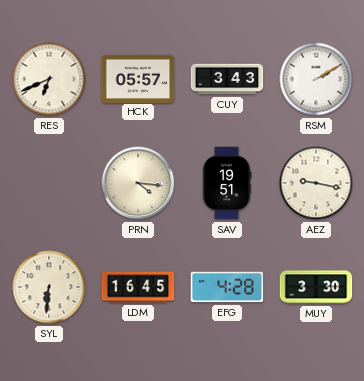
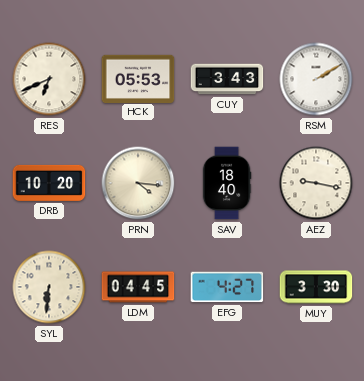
HCK: 05:57 -> 05:53 (138, 78)
DRB: none -> 10:20 (49, 183)
SAV: 19:51 -> 18:40 (227, 183)
LDM: 16:45 -> 04:45 (138, 287)
EFG: 4:28 -> 4:27 (227, 287)
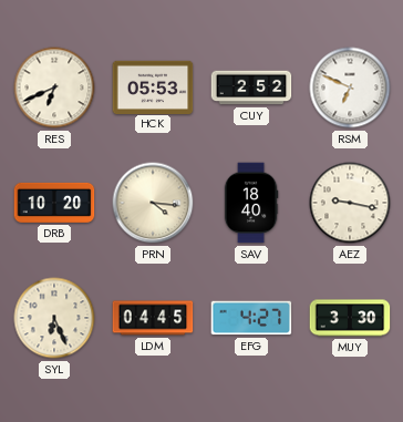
CUY: 3:43 -> 2:52 (251, 88)
RSM: 2:10 -> 6:49 (350, 88)
SYL: 6:31 -> 6:26 (54, 318)
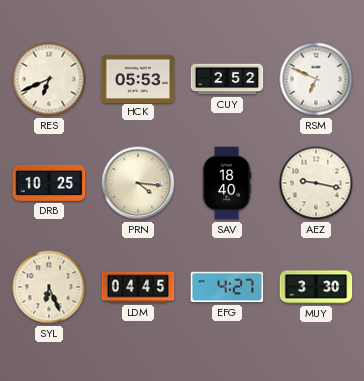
DRB: 10:20 -> 10:25 (49, 183)
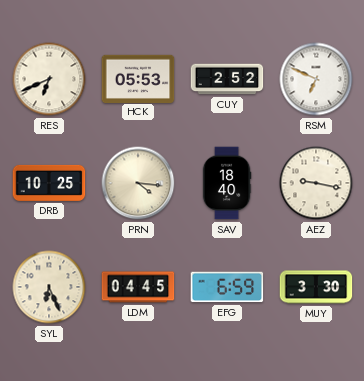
EFG: 4:27 -> 6:59 (227, 287)
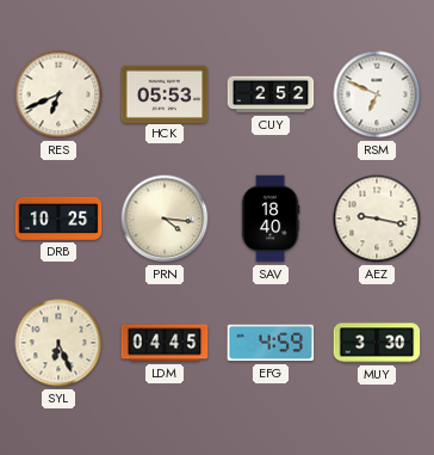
EFG: 6:59 -> 4:59 (271, 343)
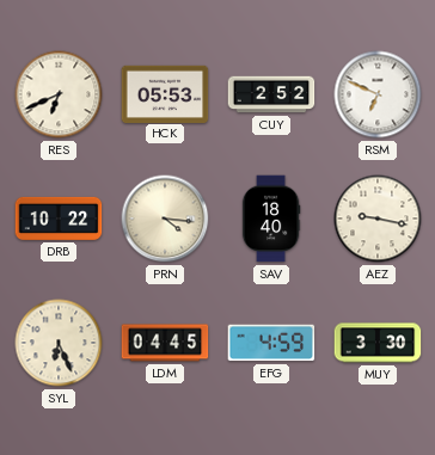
DRB: 10:25 -> 10:22 (59, 219)
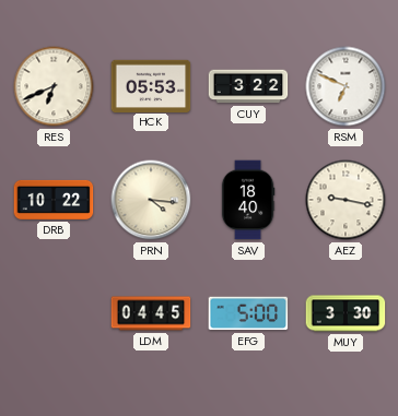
CUY: 2:52 -> 3:22 (248, 86)
SYL: 6:26 -> none (59, 343)
EFG: 4:59 -> 5:00 (248, 313)
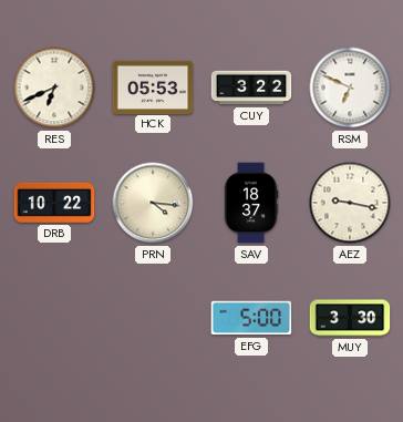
SAV: 18:40 -> 18:37 (251, 203)
LDM: 04:45 -> none (151, 313)
